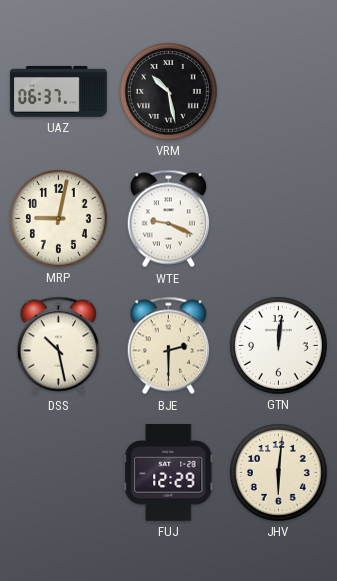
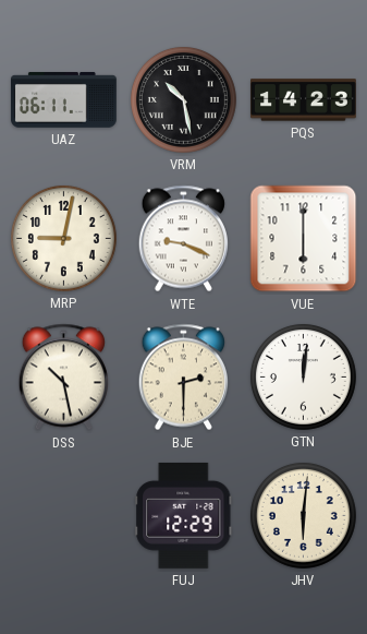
UAZ: 06:37 -> 06:11 (63, 99)
PQS: none -> 14:23 (304, 100)
VUE: none -> 6:00 (304, 239)
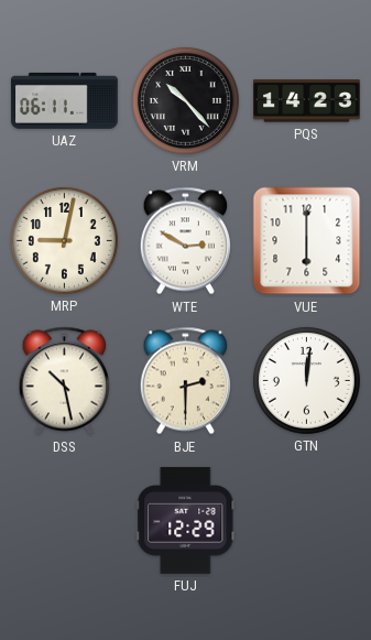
VRM: 10:28 -> 10:23 (185, 100)
WTE: 9:19 -> 2:50 (185, 241)
JHV: 6:01 -> none (303, 515)
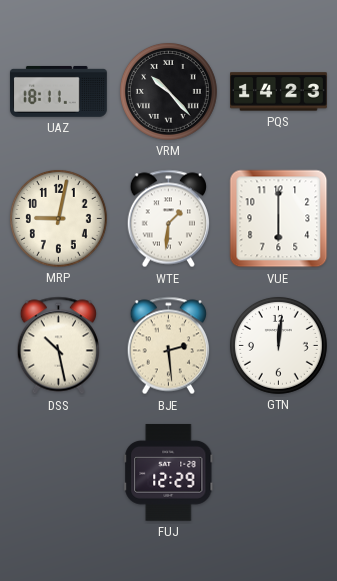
UAZ: 06:11 -> 18:11 (58, 91)
WTE: 2:50 -> 1:31 (168, 219)
BJE: 2:30 -> 2:29 (168, 346)
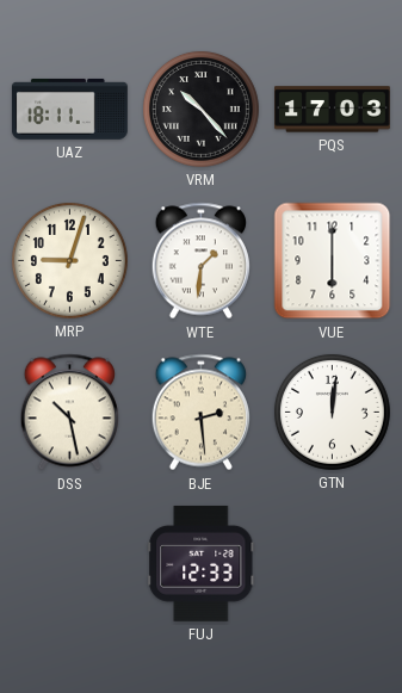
PQS: 14:23 -> 17:03 (333, 110)
MRP: 9:02 -> 9:03 (69, 260)
FUJ: 12:29 -> 12:33 (202, 563)
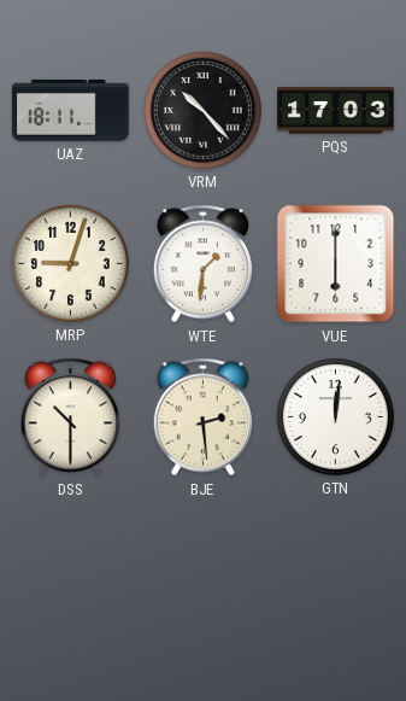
DSS: 10:28 -> 10:30 (70, 417)
FUJ: 12:33 -> none (202, 563)
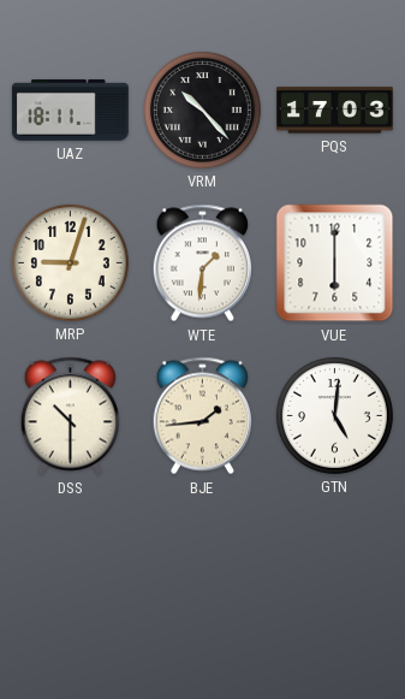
BJE: 2:29 -> 1:44 (202, 416)
GTN: 12:01 -> 5:01 (334, 415)
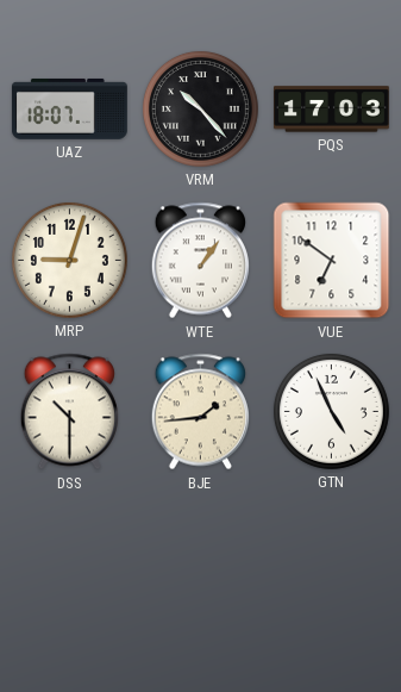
UAZ: 18:11 -> 18:07 (69, 108)
WTE: 1:31 -> 1:06 (200, 261)
VUE: 6:00 -> 6:51 (332, 261)
GTN: 5:01 -> 4:56 (331, 411)
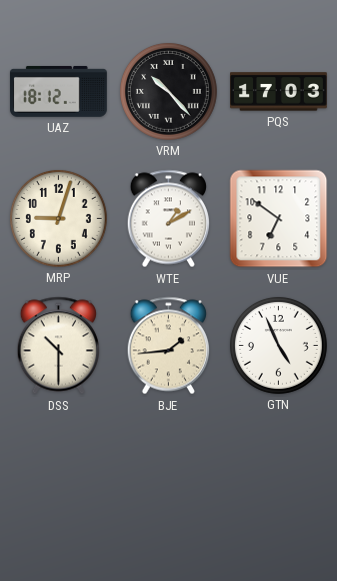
UAZ: 18:07 -> 18:12 (58, 91)
WTE: 1:06 -> 1:10 (168, 219)
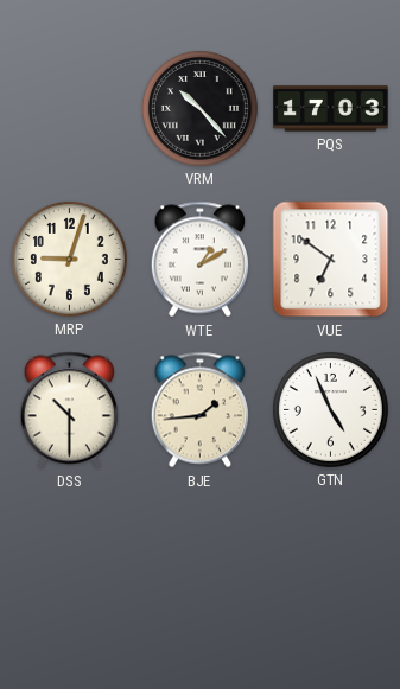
UAZ: 18:12 -> none (58, 91)
